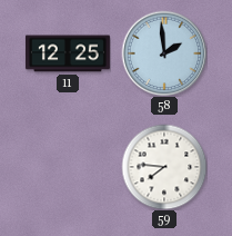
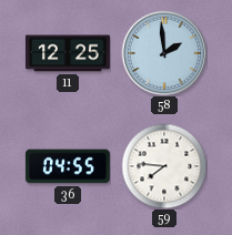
36: none -> 04:55 (68, 166)
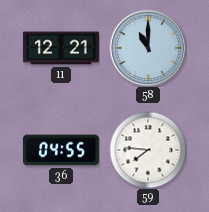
11: 12:25 -> 12:21 (61, 48)
58: 1:59 -> 11:00 (148, 48)
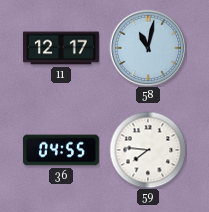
11: 12:21 -> 12:17 (61, 48)
58: 11:00 -> 11:02 (148, 48)
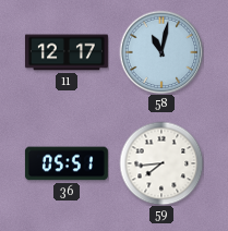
36: 04:55 -> 05:51 (67, 163)
59: 7:46 -> 7:44 (161, 163)
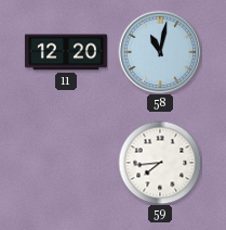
11: 12:17 -> 12:20 (66, 52)
36: 05:51 -> none (67, 163)
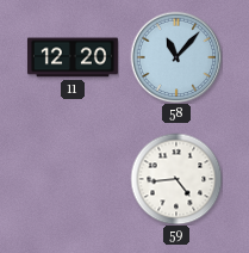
58: 11:02 -> 11:07 (176, 57)
59: 7:44 -> 4:44 (176, 179)
